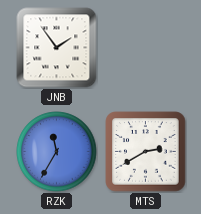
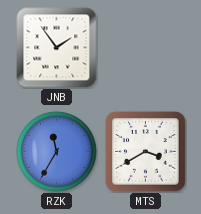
MTS: 2:40 -> 3:40 (146, 152)
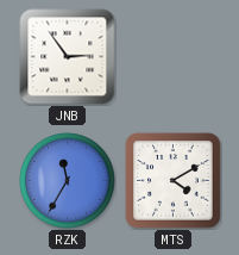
JNB: 1:54 -> 2:54 (68, 57)
MTS: 3:40 -> 4:10 (174, 181)
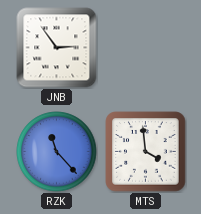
RZK: 11:35 -> 11:23 (57, 152)
MTS: 4:10 -> 3:59 (146, 152)
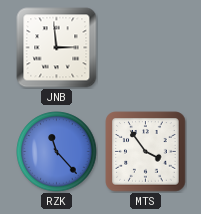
JNB: 2:54 -> 2:59 (57, 48)
MTS: 3:59 -> 3:54 (146, 152)
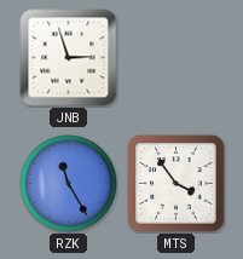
JNB: 2:59 -> 2:57 (69, 58)
RZK: 11:23 -> 11:25 (69, 184)
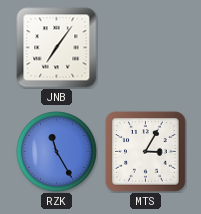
JNB: 2:57 -> 7:06 (57, 48)
MTS: 3:54 -> 3:05 (146, 152)
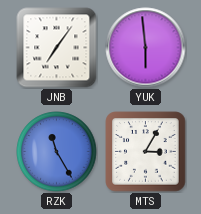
YUK: none -> 5:59 (146, 48)
